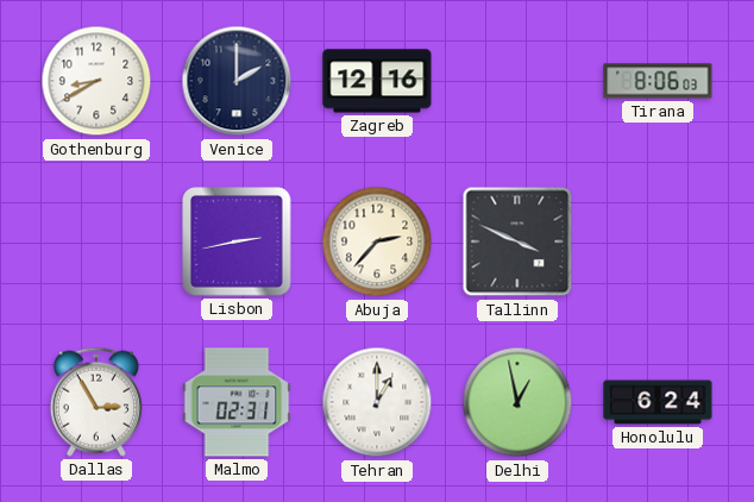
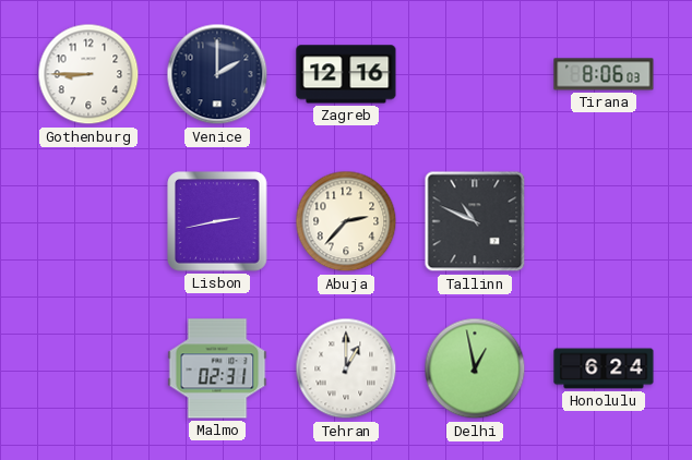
Gothenburg: 8:40 -> 8:45 (88, 74)
Tallinn: 3:49 -> 10:49 (475, 221)
Dallas: 2:55 -> none (96, 402)
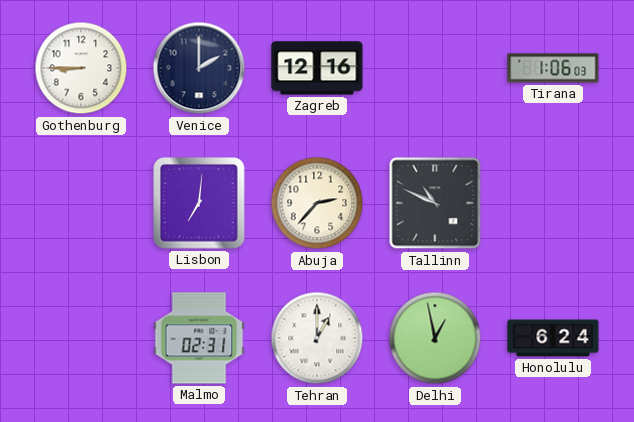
Tirana: 8:06 -> 1:06 (553, 68)
Lisbon: 2:43 -> 7:01 (200, 204)
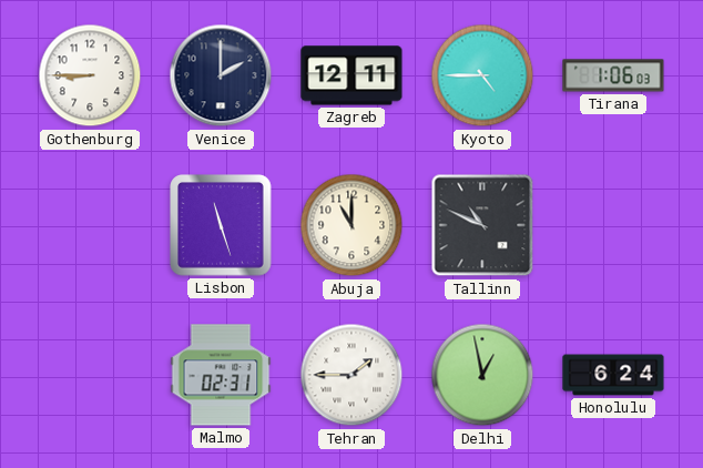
Zagreb: 12:16 -> 12:11 (351, 75)
Kyoto: none -> 4:45 (482, 75)
Lisbon: 7:01 -> 11:27 (222, 226)
Abuja: 2:37 -> 11:00 (351, 225)
Tehran: 1:00 -> 1:45 (351, 375)
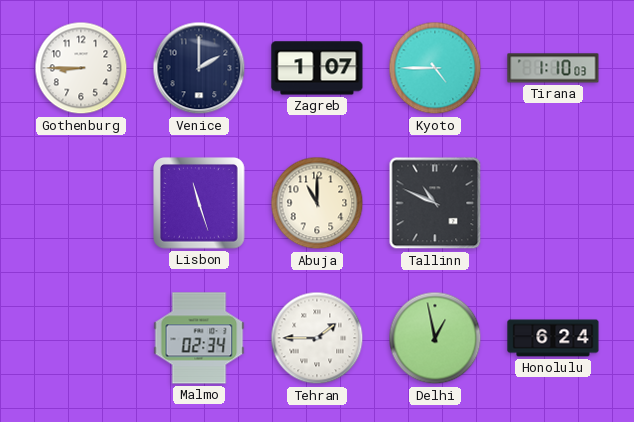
Zagreb: 12:11 -> 1:07 (317, 68)
Tirana: 1:06 -> 1:10 (553, 68)
Malmo: 02:31 -> 02:34 (199, 338)
